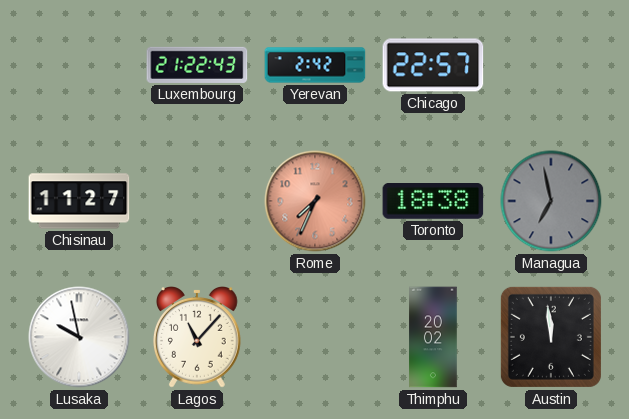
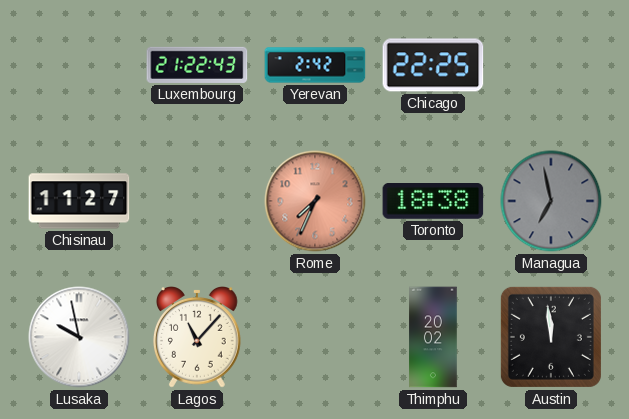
Chicago: 22:57 -> 22:25 (433, 65)
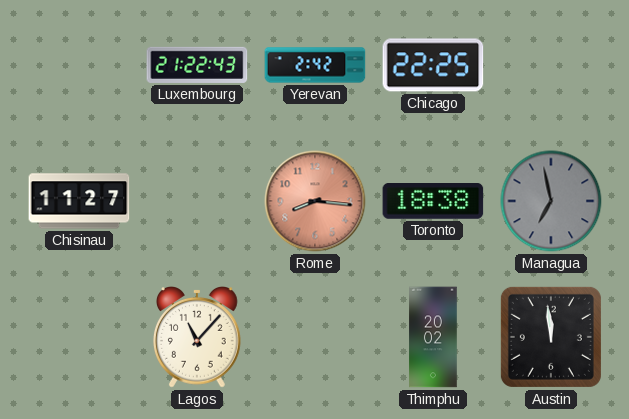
Rome: 7:34 -> 8:16 (315, 201)
Lusaka: 9:58 -> none (79, 337)
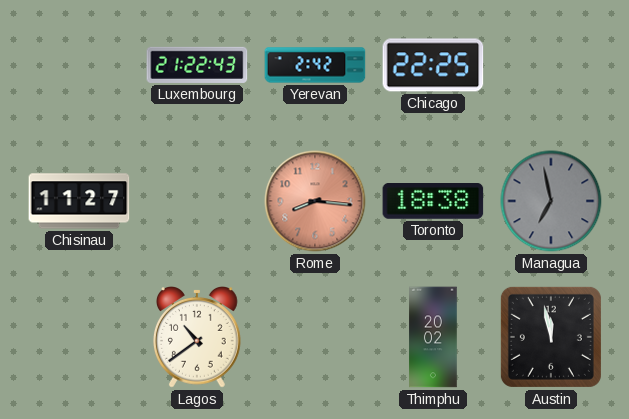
Lagos: 11:07 -> 10:39 (198, 338)
Austin: 11:59 -> 11:58 (551, 337)
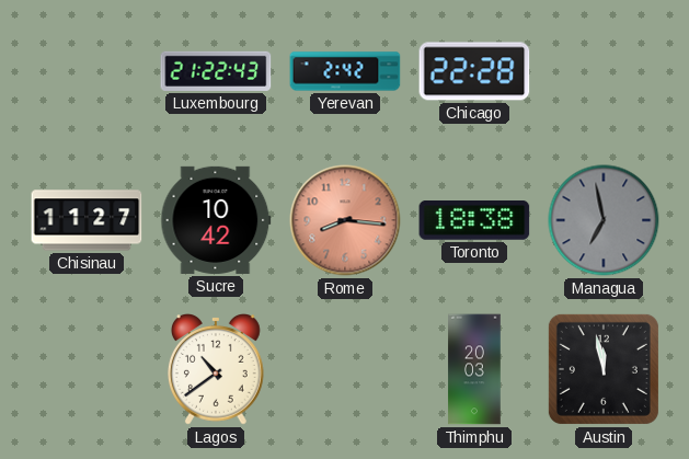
Chicago: 22:25 -> 22:28 (474, 71)
Sucre: none -> 10:42 (216, 220)
Thimphu: 20:02 -> 20:03 (474, 369)
